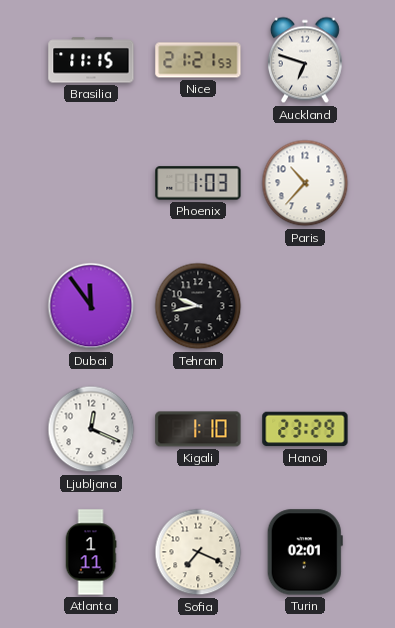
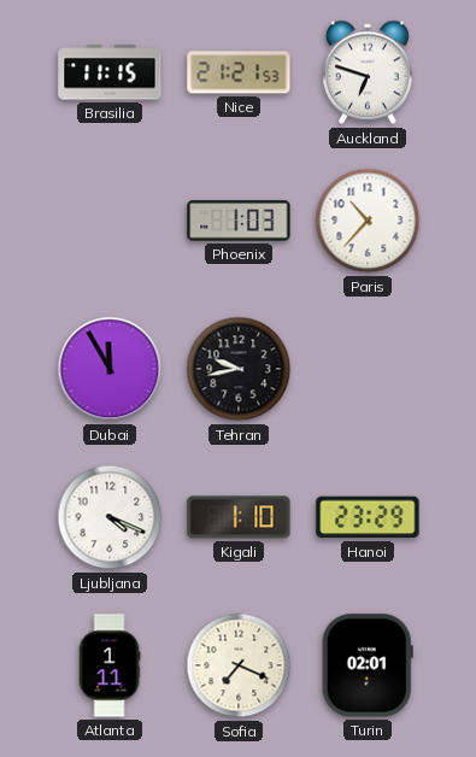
Dubai: 11:54 -> 11:55 (110, 369)
Ljubljana: 12:19 -> 4:19 (110, 517)
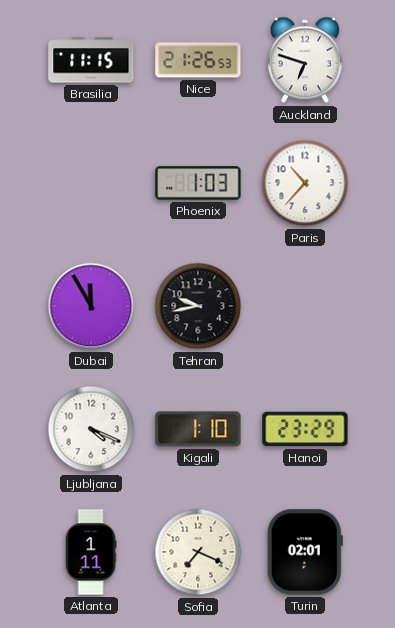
Nice: 21:21 -> 21:26 (198, 60)
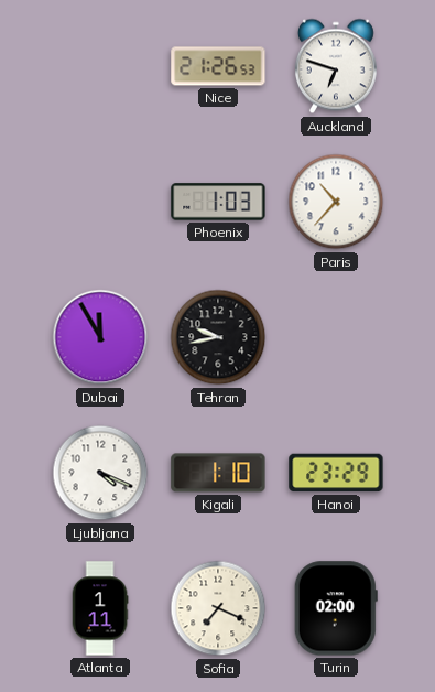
Brasilia: 11:15 -> none (91, 60)
Turin: 02:01 -> 02:00 (336, 608)
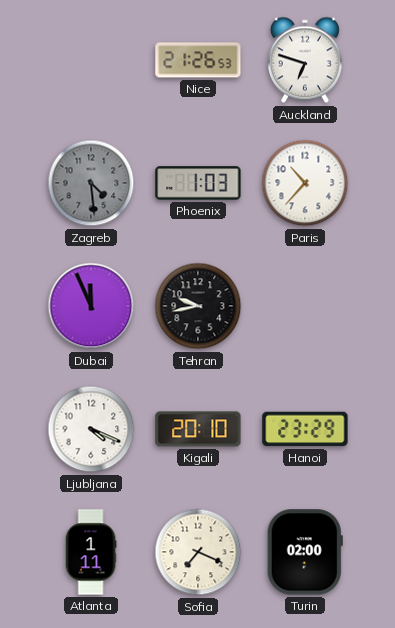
Zagreb: none -> 4:29 (91, 183)
Dubai: 11:55 -> 11:56 (91, 306)
Kigali: 1:10 -> 20:10 (198, 429)
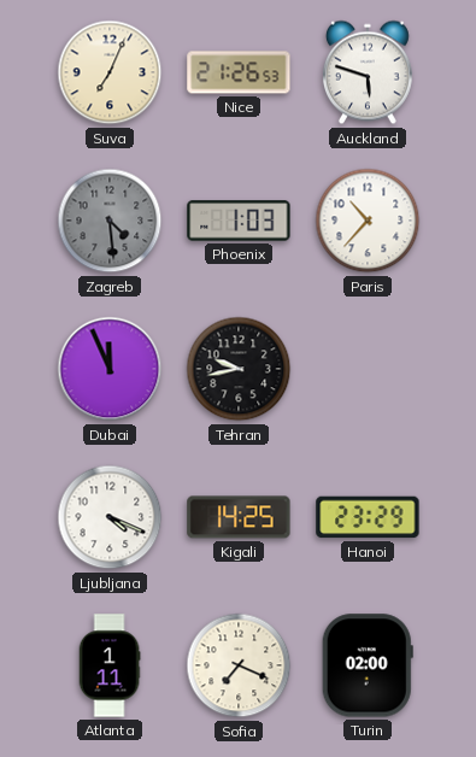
Suva: none -> 7:04 (110, 72)
Auckland: 6:48 -> 5:48 (368, 72)
Kigali: 20:10 -> 14:25 (239, 517)
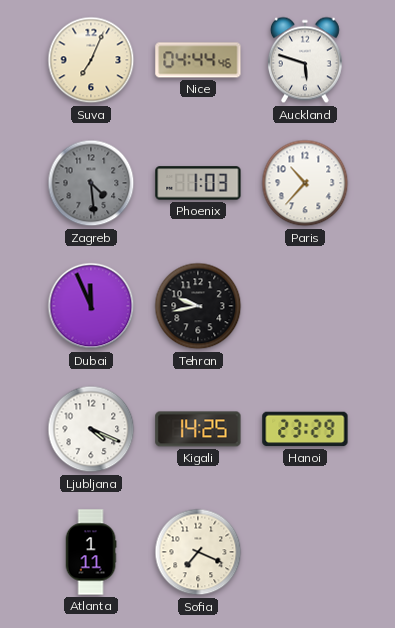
Nice: 21:26 -> 04:44 (198, 60)
Turin: 02:00 -> none (368, 665)
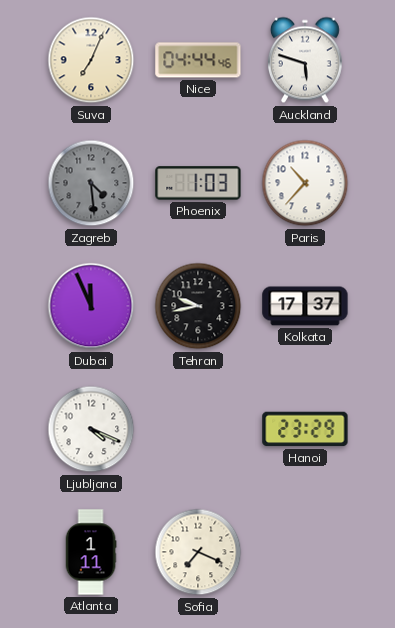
Kolkata: none -> 17:37 (305, 306)
Kigali: 14:25 -> none (198, 429)
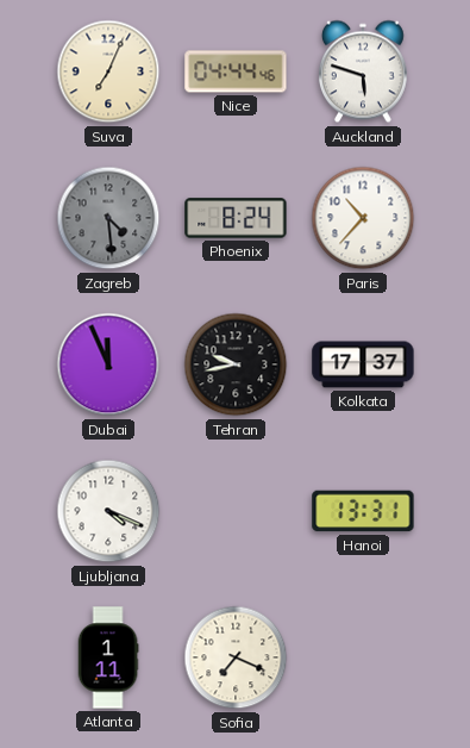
Phoenix: 1:03 -> 8:24 (236, 218)
Hanoi: 23:29 -> 13:31 (363, 511)
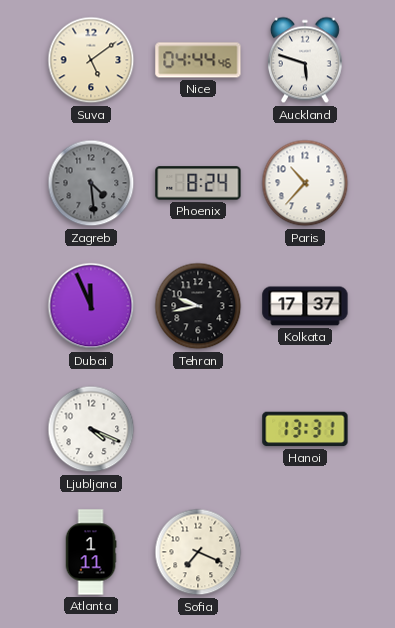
Suva: 7:04 -> 5:09 (91, 60)
